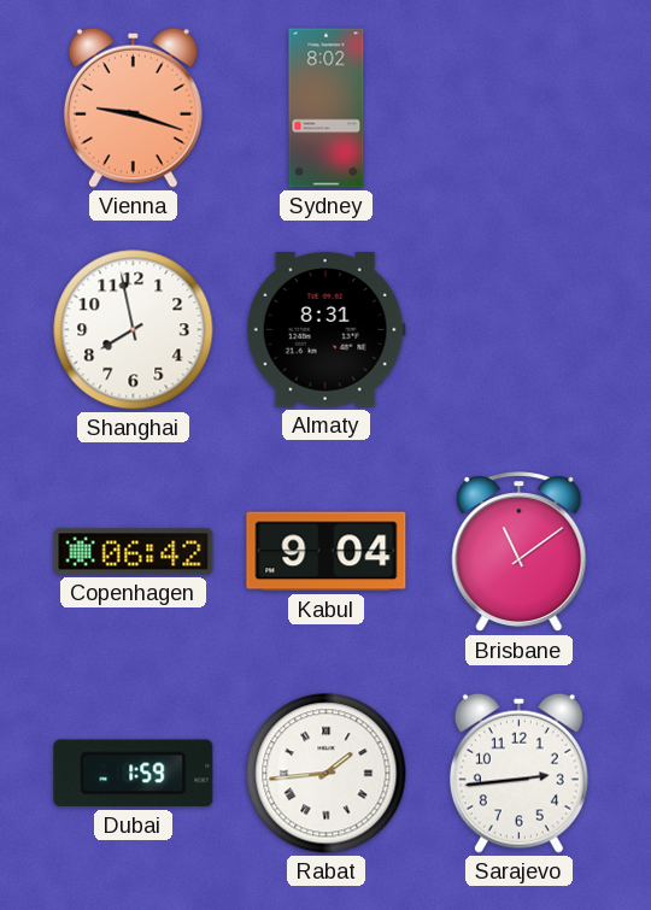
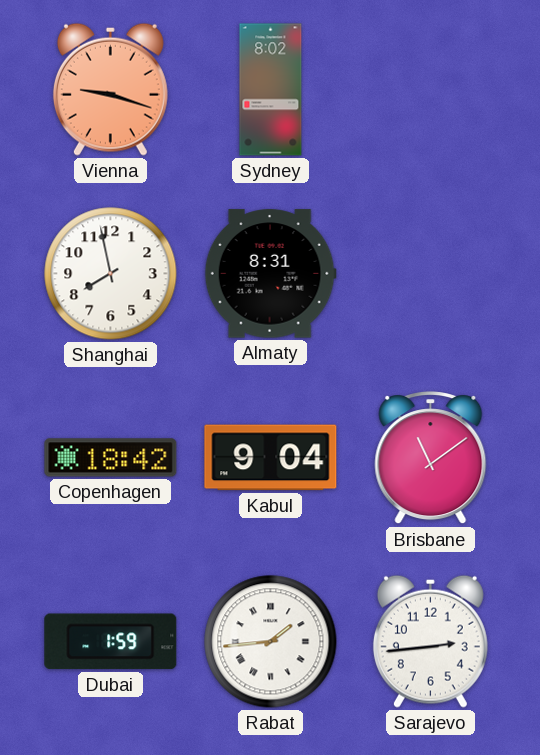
Copenhagen: 06:42 -> 18:42 (111, 458)
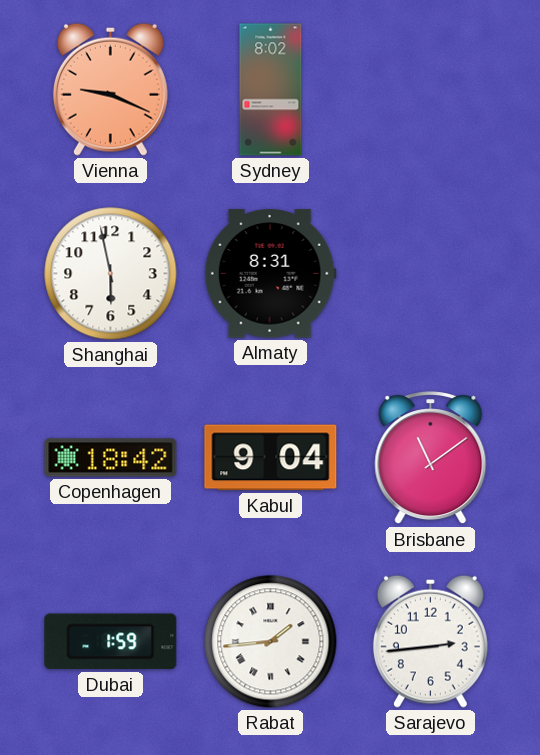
Vienna: 9:18 -> 9:19 (110, 89)
Shanghai: 7:58 -> 5:58 (111, 274)
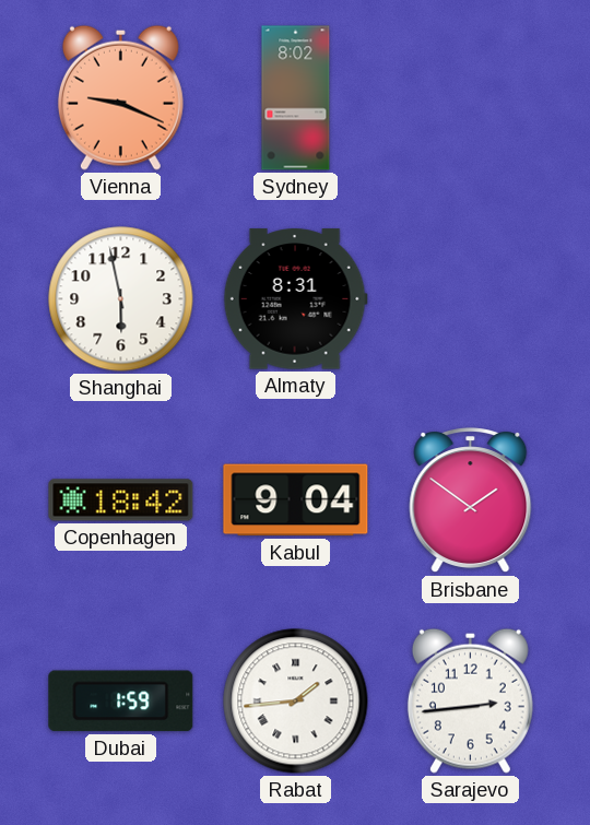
Brisbane: 11:09 -> 1:51 (471, 500)
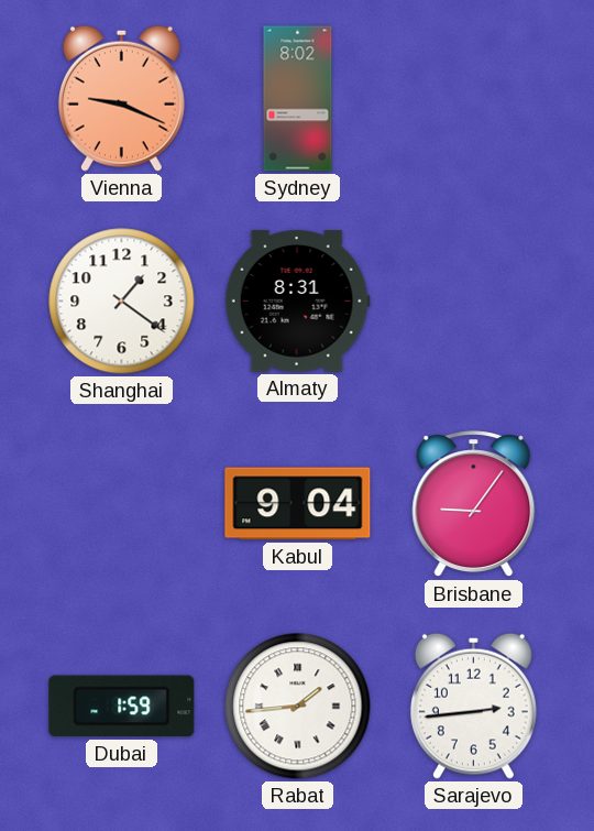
Shanghai: 5:58 -> 1:21 (122, 302)
Copenhagen: 18:42 -> none (121, 500)
Brisbane: 1:51 -> 9:06 (474, 504)
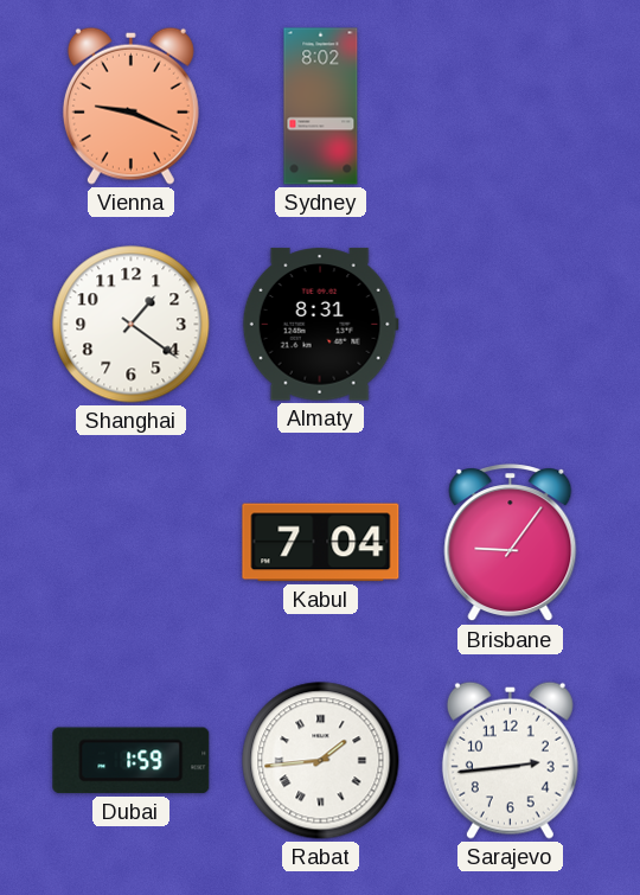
Kabul: 9:04 -> 7:04 (321, 543)
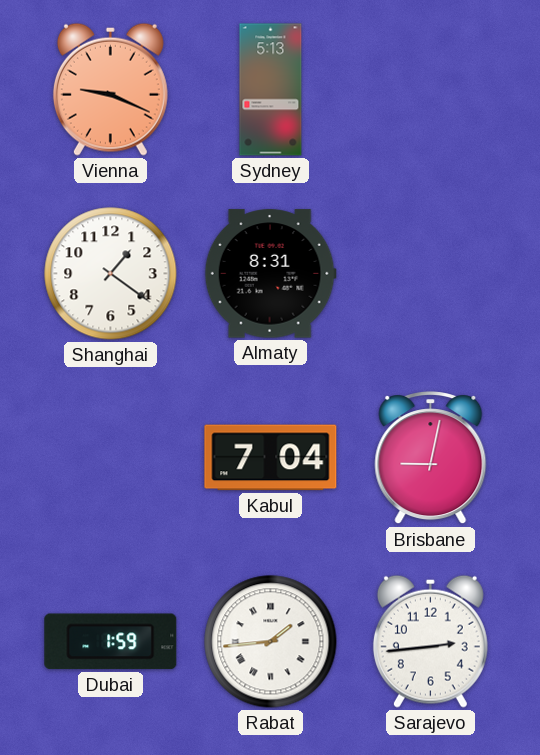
Sydney: 8:02 -> 5:13 (271, 90)
Brisbane: 9:06 -> 9:02 (431, 458)
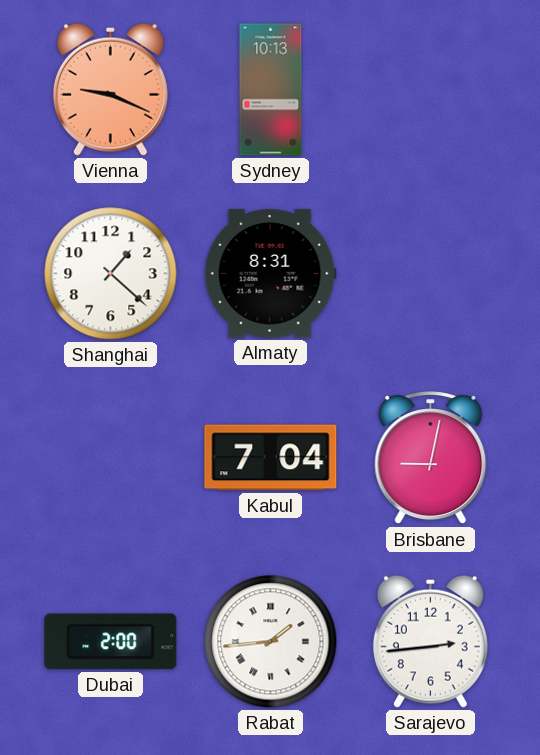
Sydney: 5:13 -> 10:13 (271, 90)
Shanghai: 1:21 -> 1:22 (111, 274)
Dubai: 1:59 -> 2:00 (111, 642)
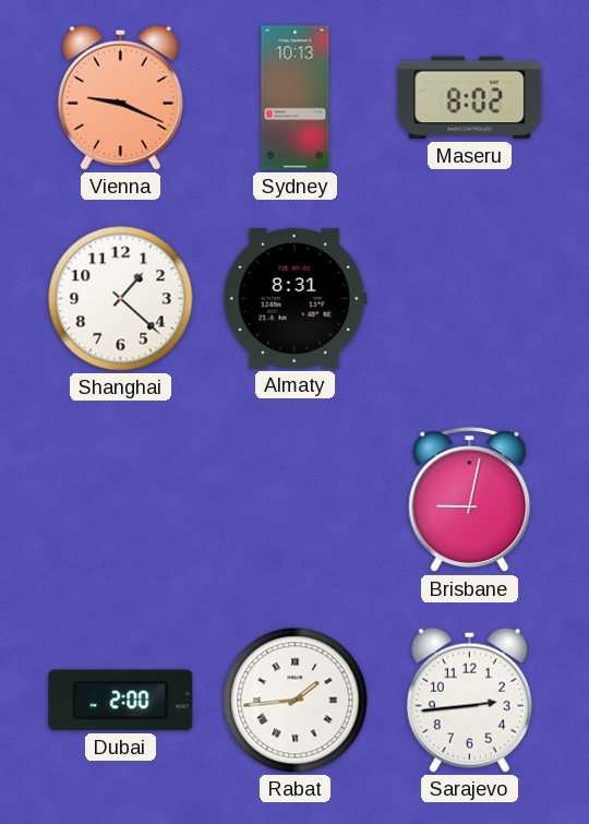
Maseru: none -> 8:02 (470, 98)
Kabul: 7:04 -> none (271, 458)
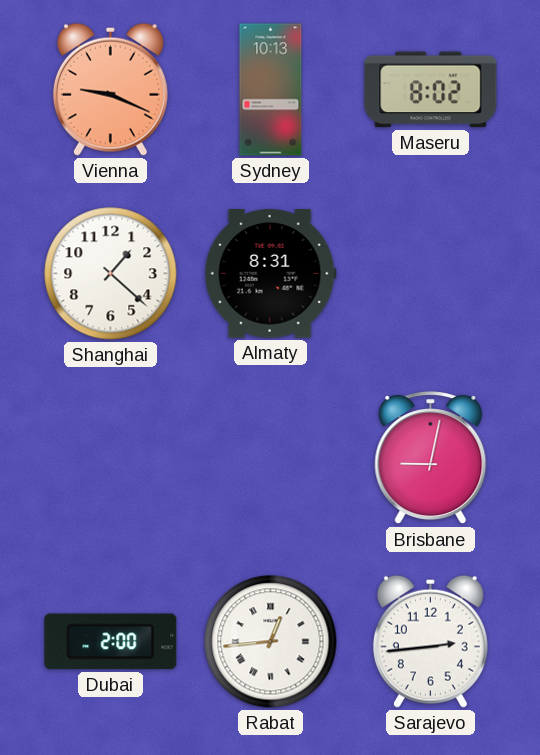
Rabat: 1:44 -> 12:44 (271, 642)
